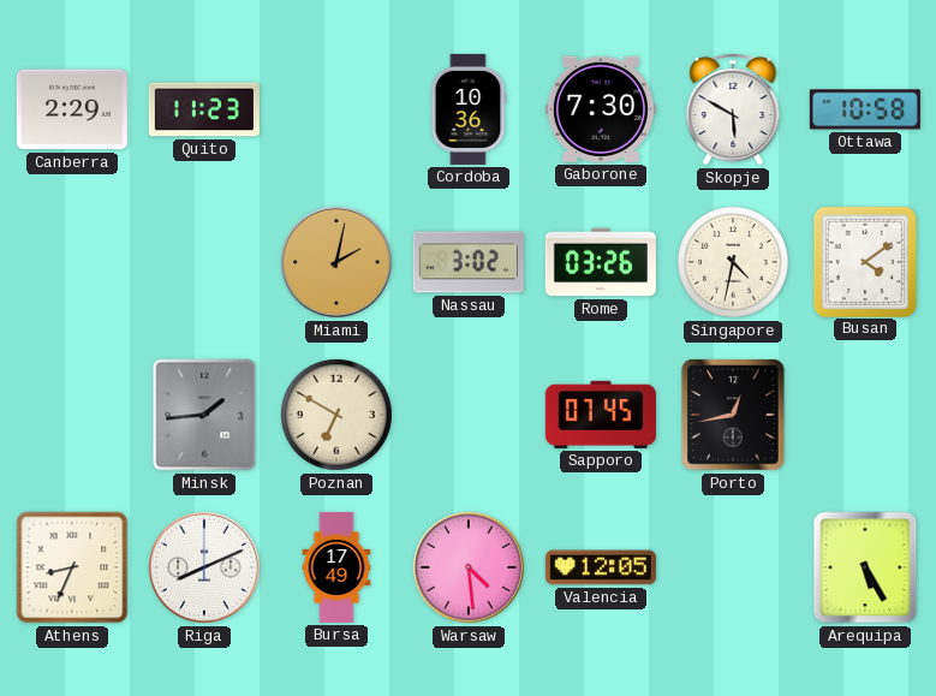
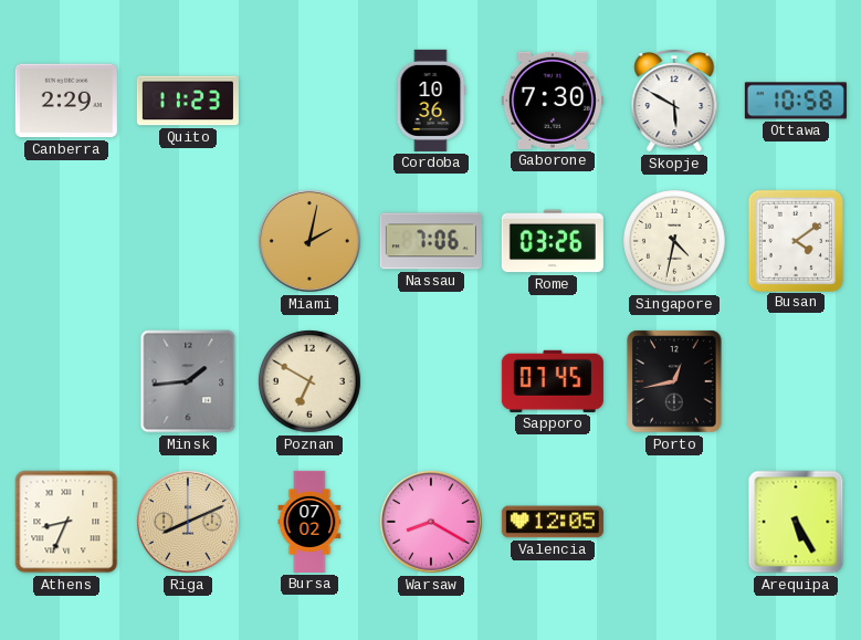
Nassau: 3:02 -> 7:06 (431, 241)
Riga dial: white -> champagne (188, 522)
Bursa: 17:49 -> 07:02 (309, 522)
Warsaw: 4:29 -> 8:20 (431, 522)
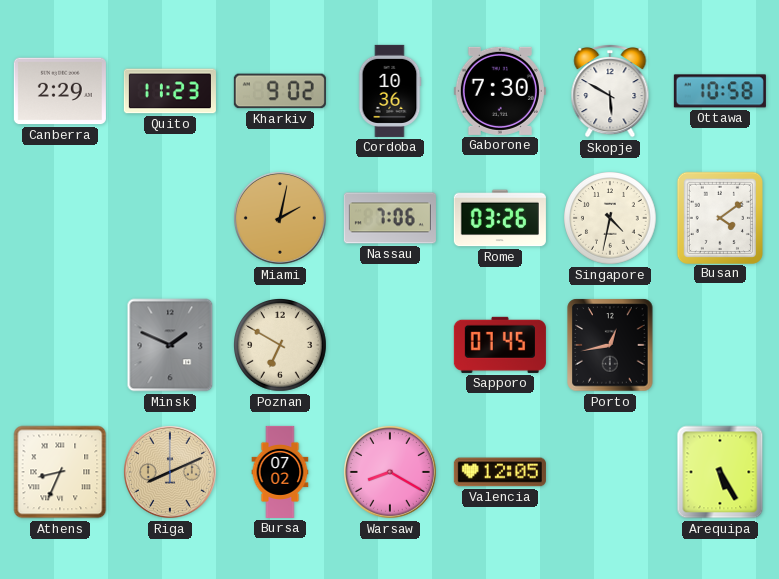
Kharkiv: none -> 9:02 (280, 91)
Minsk: 1:44 -> 1:49 (170, 345)
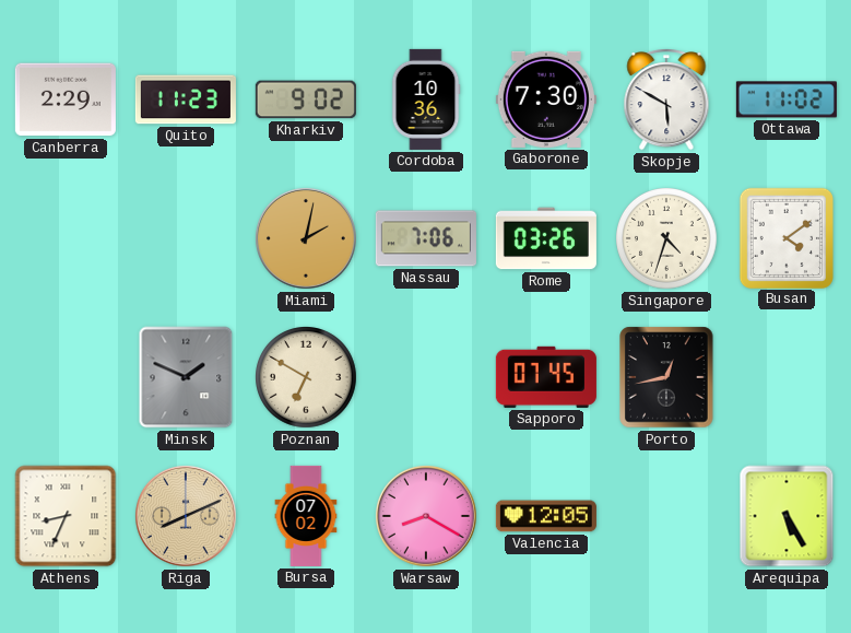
Ottawa: 10:58 -> 11:02 (787, 99)
Singapore: 4:32 -> 4:33 (667, 239)
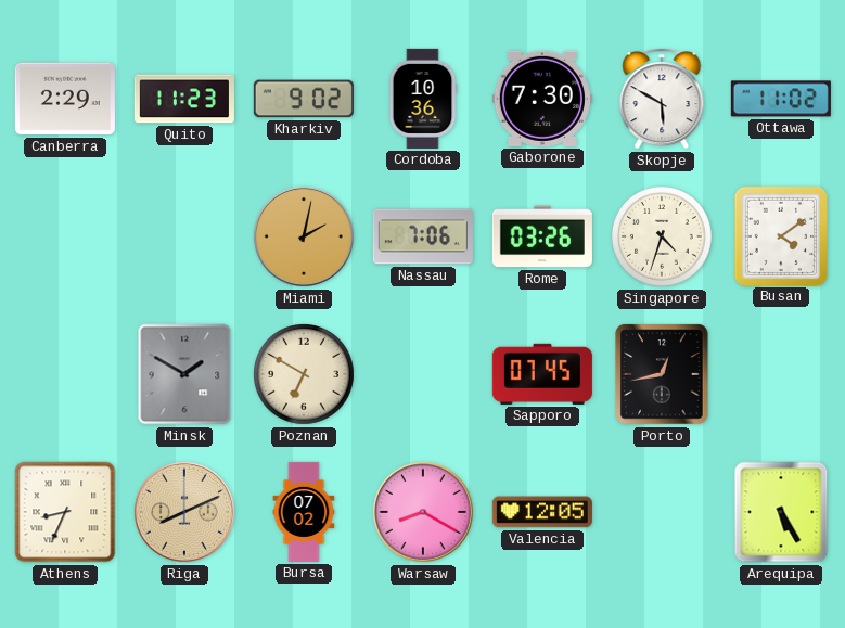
Minsk: 1:49 -> 1:50 (184, 374)
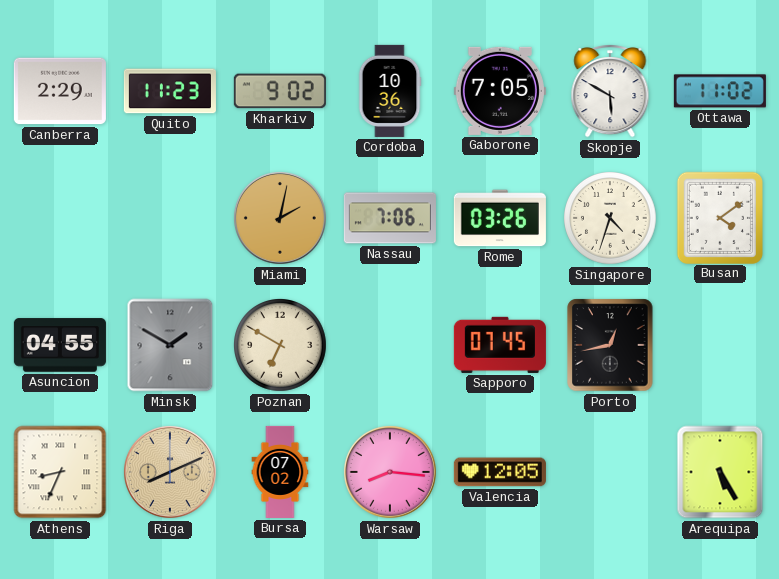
Gaborone: 7:30 -> 7:05 (500, 91)
Asuncion: none -> 04:55 (60, 345)
Warsaw: 8:20 -> 8:16 (390, 472)
